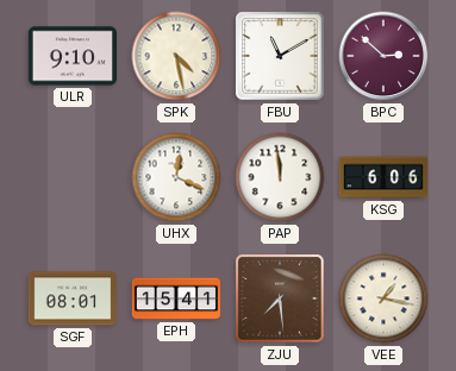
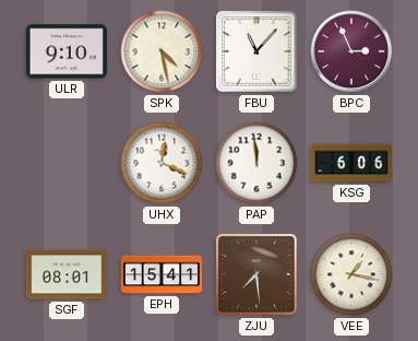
FBU: 11:10 -> 11:07 (256, 51)
BPC: 2:52 -> 2:56 (351, 51)
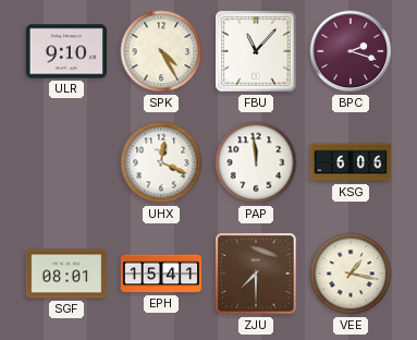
SPK: 4:28 -> 4:25 (161, 51)
BPC: 2:56 -> 2:18 (351, 51)
ZJU: 7:29 -> 7:30 (256, 274)
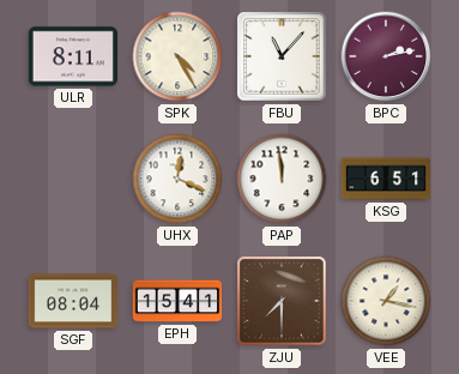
ULR: 9:10 -> 8:11 (72, 56)
BPC: 2:18 -> 2:13 (386, 56)
KSG: 6:06 -> 6:51 (386, 179)
SGF: 08:01 -> 08:04 (72, 301)
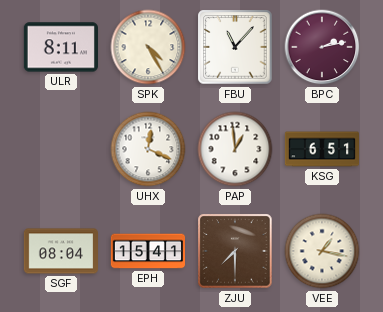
PAP: 11:59 -> 12:59 (235, 149)
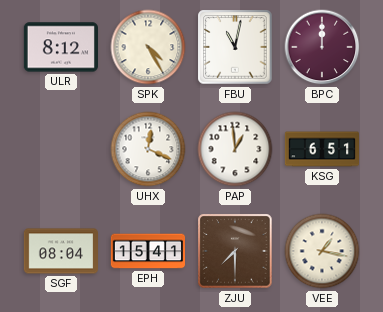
ULR: 8:11 -> 8:12 (60, 47)
FBU: 11:07 -> 11:02 (235, 47)
BPC: 2:13 -> 12:00 (322, 47)
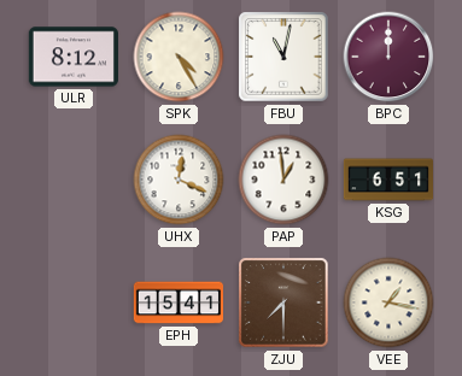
SGF: 08:04 -> none (60, 251)
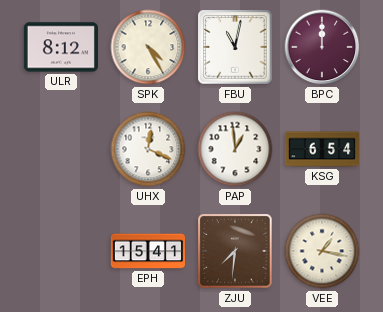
KSG: 6:51 -> 6:54 (322, 149)
ZJU: 7:30 -> 7:31 (235, 251)
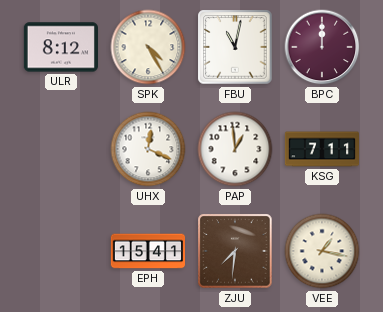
KSG: 6:54 -> 7:11 (322, 149)
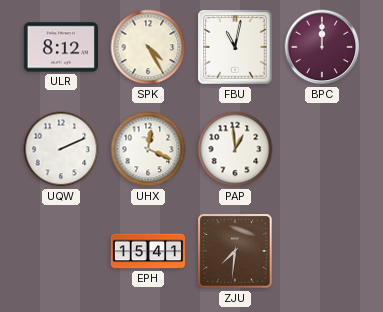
UQW: none -> 2:11 (61, 149)
KSG: 7:11 -> none (322, 149)
VEE: 1:17 -> none (322, 251)
